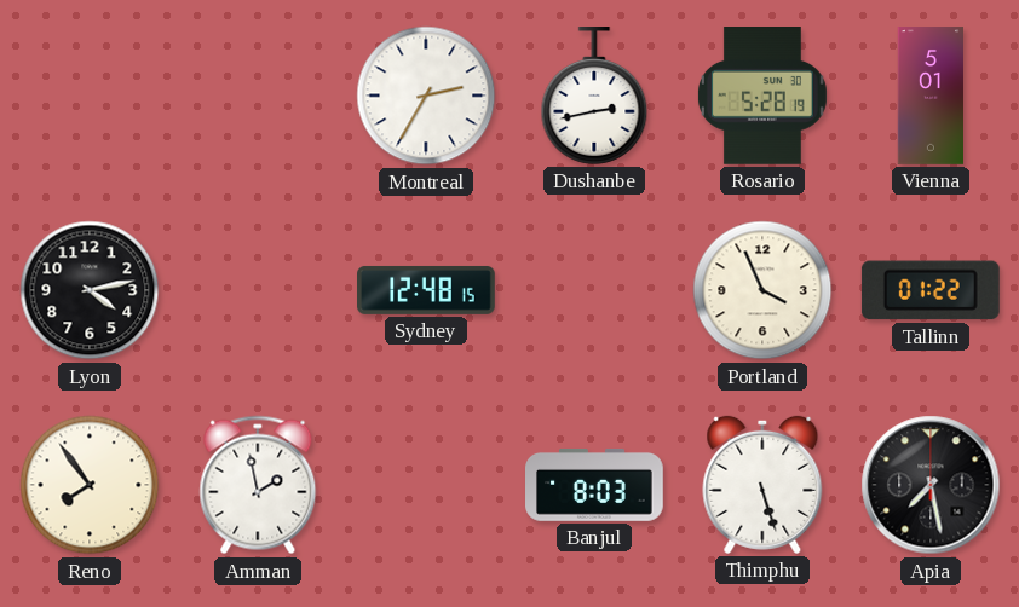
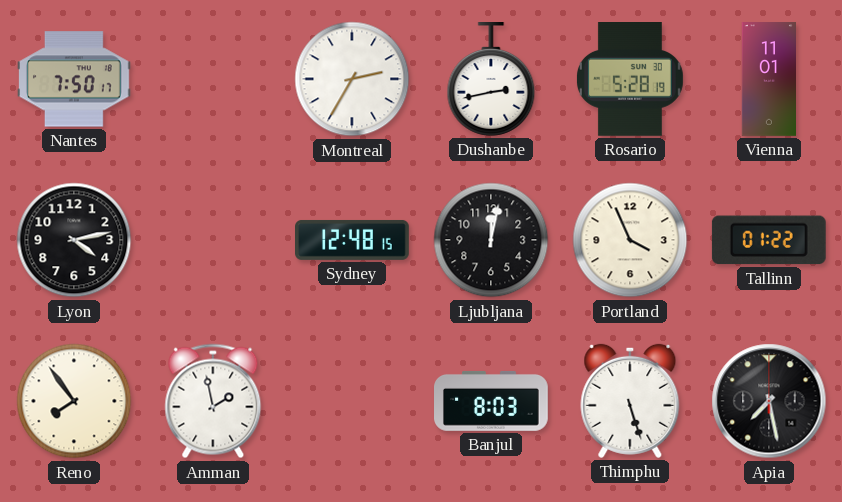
Nantes: none -> 7:50 (75, 79)
Vienna: 5:01 -> 11:01 (768, 79)
Ljubljana: none -> 12:02 (491, 240)
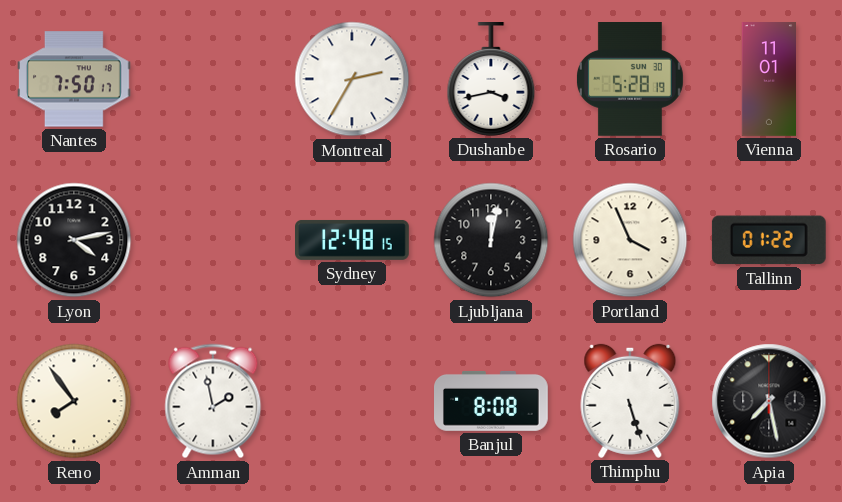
Dushanbe: 2:43 -> 3:43 (491, 80)
Banjul: 8:03 -> 8:08 (492, 401)
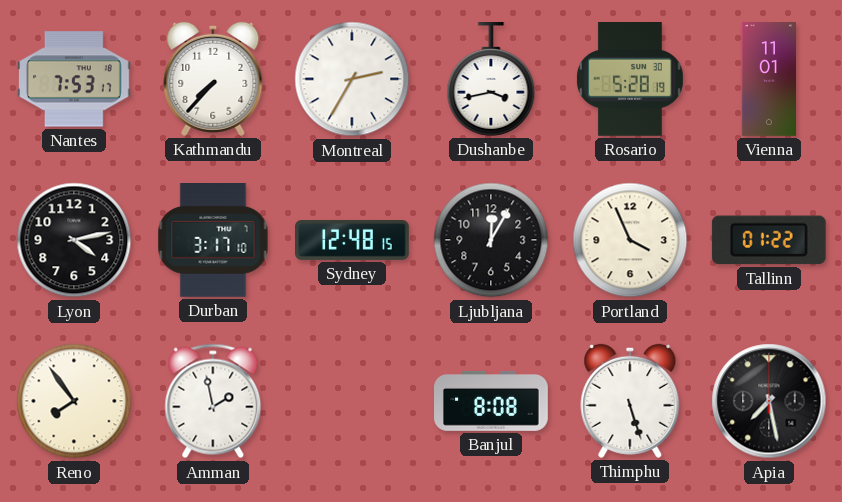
Nantes: 7:50 -> 7:53 (75, 79)
Kathmandu: none -> 7:37 (213, 79)
Durban: none -> 3:17 (213, 241)
Ljubljana: 12:02 -> 12:05 (491, 240)
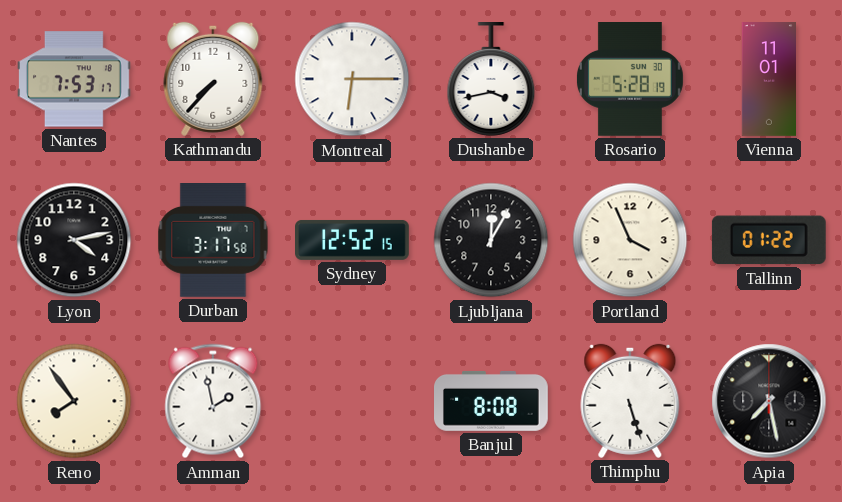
Montreal: 2:35 -> 6:15 (352, 79)
Durban: 3:17:10 -> 3:17:58 (213, 241)
Sydney: 12:48 -> 12:52 (353, 240)
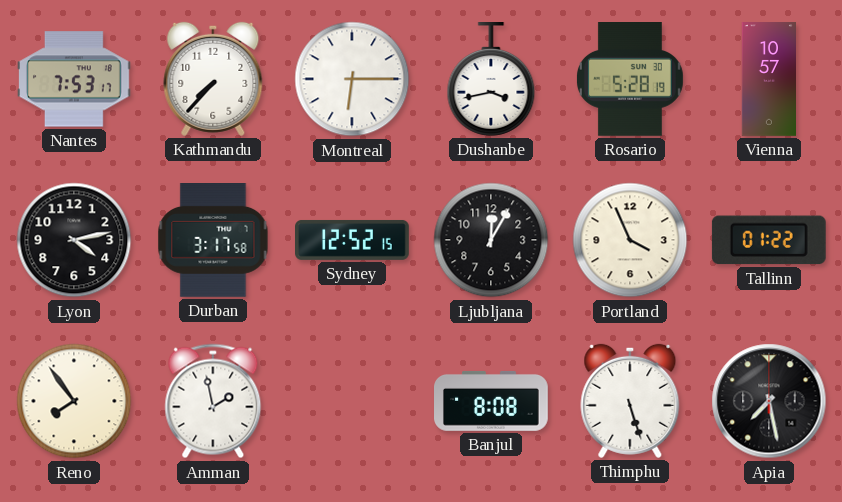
Vienna: 11:01 -> 10:57 (768, 79)
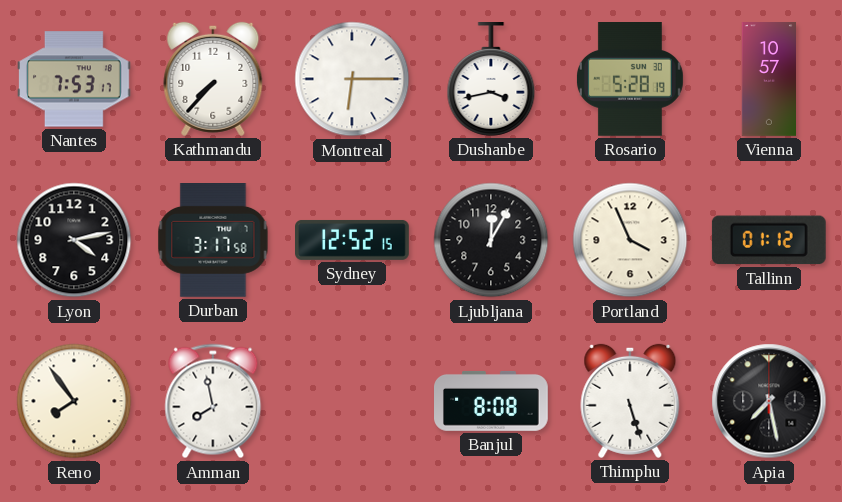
Tallinn: 01:22 -> 01:12 (769, 240)
Amman: 1:58 -> 7:58 (213, 401)
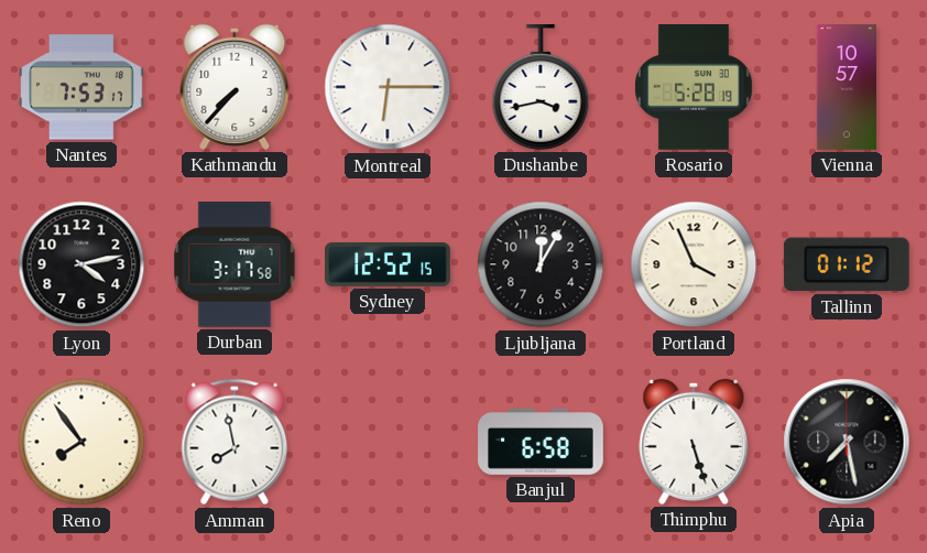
Banjul: 8:08 -> 6:58 (542, 442)
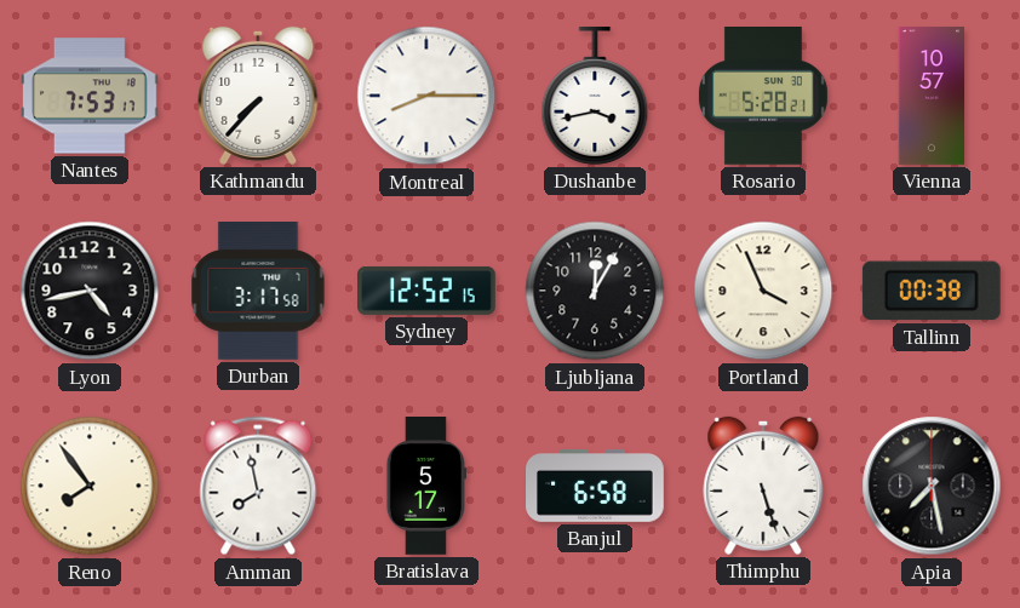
Montreal: 6:15 -> 8:15 (426, 96)
Rosario: 5:28:19 -> 5:28:21 (763, 97)
Lyon: 4:13 -> 4:43 (90, 291)
Tallinn: 01:12 -> 00:38 (932, 291)
Bratislava: none -> 5:17 (426, 487)
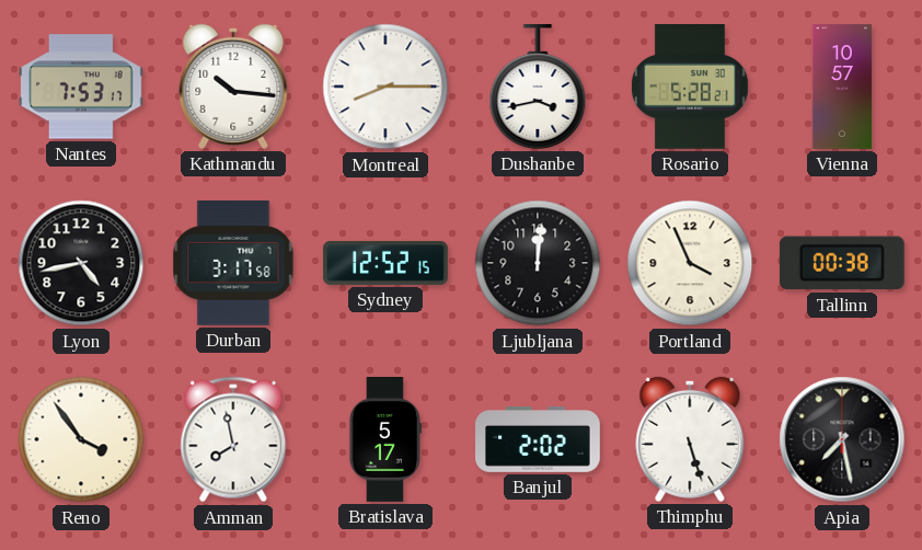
Kathmandu: 7:37 -> 10:16 (233, 87)
Ljubljana: 12:05 -> 12:01 (538, 263)
Reno: 7:54 -> 3:54 (81, 439)
Banjul: 6:58 -> 2:02 (539, 439)
